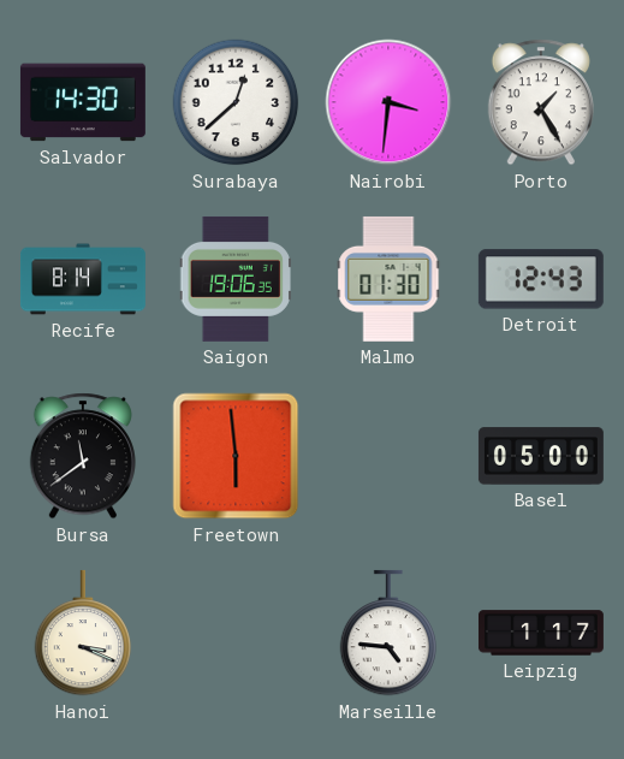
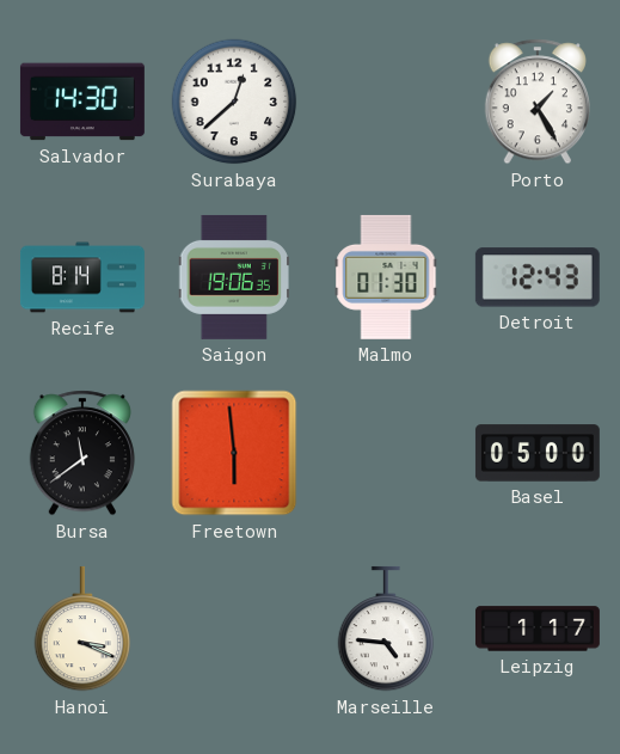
Nairobi: 3:31 -> none (388, 102)
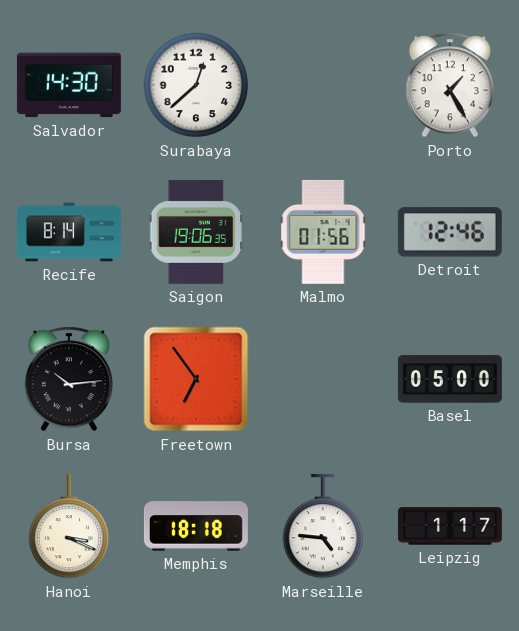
Malmo: 01:30 -> 01:56 (323, 232)
Detroit: 12:43 -> 12:46 (450, 232)
Bursa: 11:39 -> 10:14 (69, 379)
Freetown: 5:59 -> 6:54 (196, 379)
Memphis: none -> 18:18 (196, 526)
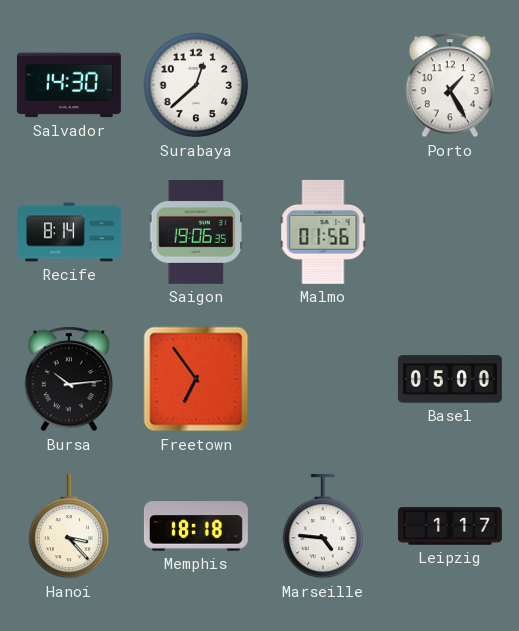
Detroit: 12:46 -> none (450, 232)
Hanoi: 3:19 -> 3:23 (69, 526)
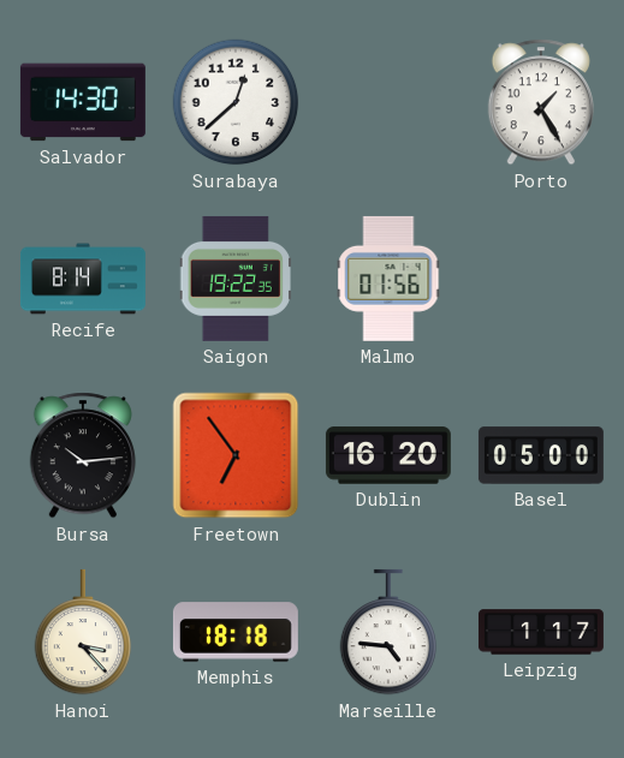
Saigon: 19:06 -> 19:22 (236, 279)
Dublin: none -> 16:20 (388, 455)
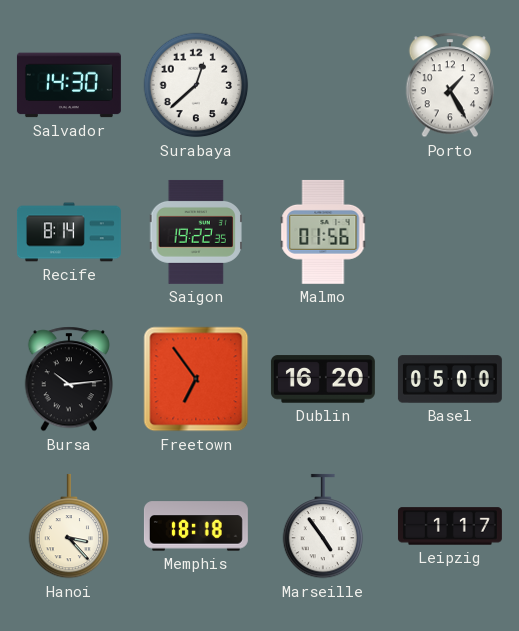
Marseille: 4:46 -> 4:54 (323, 526)
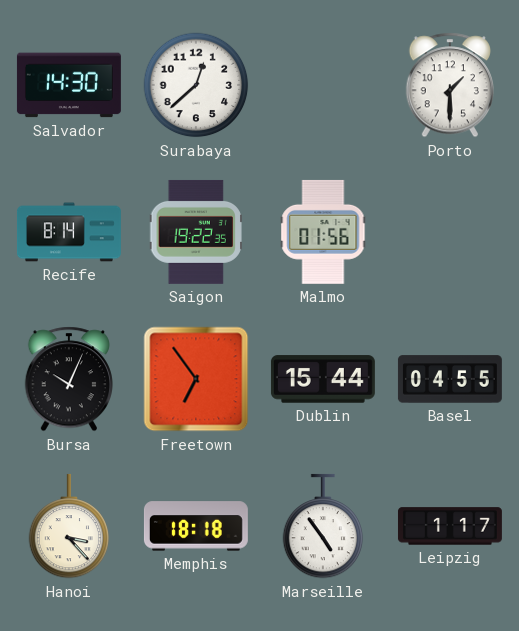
Porto: 1:25 -> 1:30 (450, 85)
Bursa: 10:14 -> 10:04 (69, 379)
Dublin: 16:20 -> 15:44 (323, 379)
Basel: 05:00 -> 04:55 (450, 379)
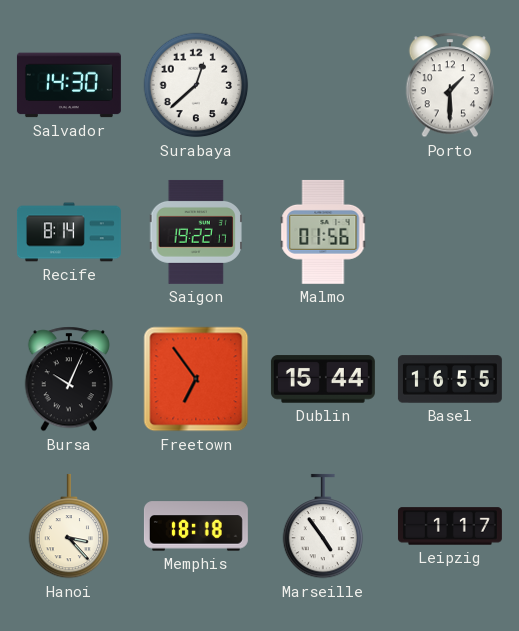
Saigon: 19:22:35 -> 19:22:17 (196, 232)
Basel: 04:55 -> 16:55 (450, 379)
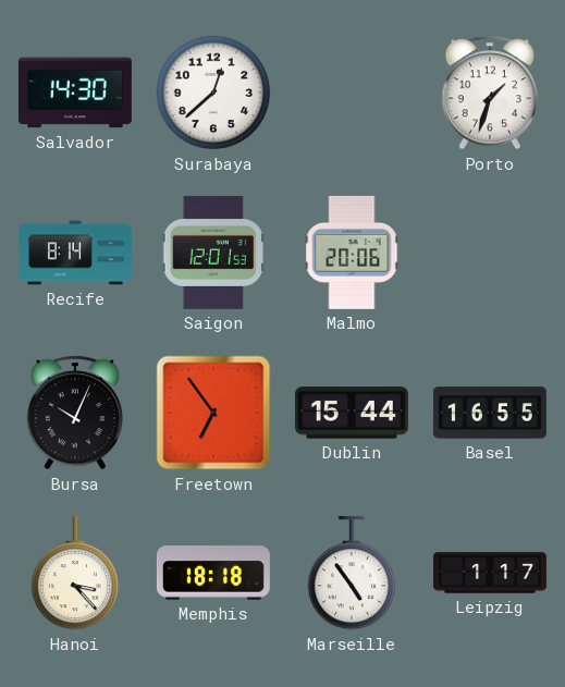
Porto: 1:30 -> 1:33 (490, 93)
Saigon: 19:22 -> 12:01 (213, 253)
Malmo: 01:56 -> 20:06 (352, 253)
